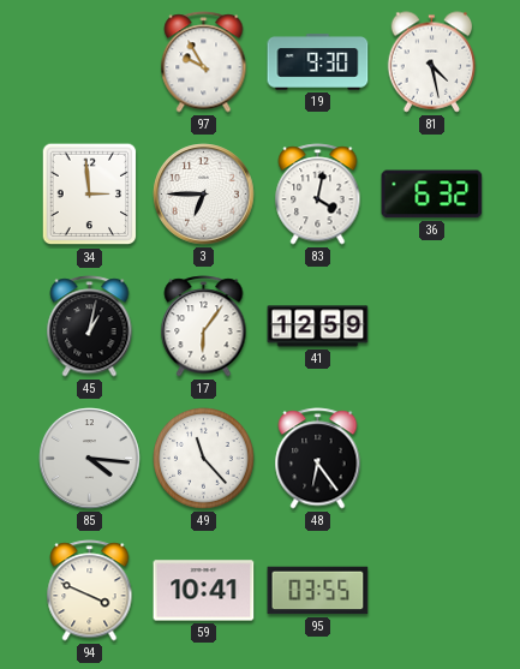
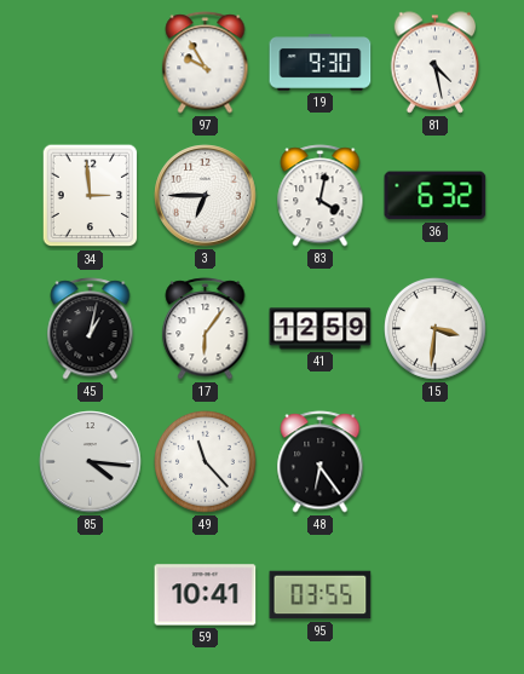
15: none -> 3:31 (436, 329)
94: 3:49 -> none (90, 591)
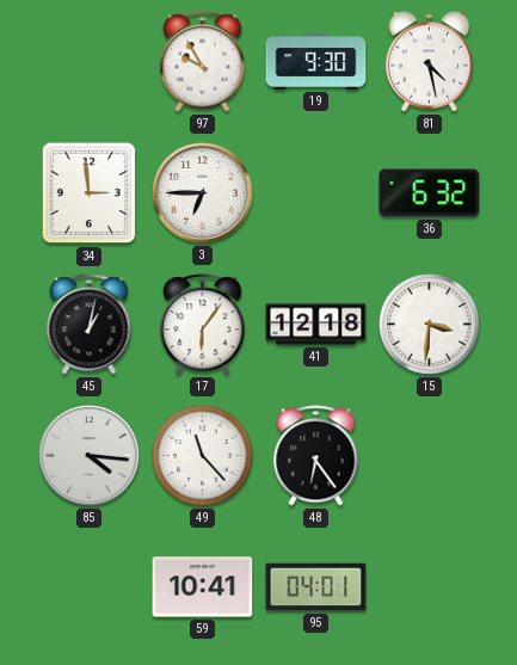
83: 4:02 -> none (321, 196)
41: 12:59 -> 12:18 (316, 325)
95: 03:55 -> 04:01 (316, 587)
